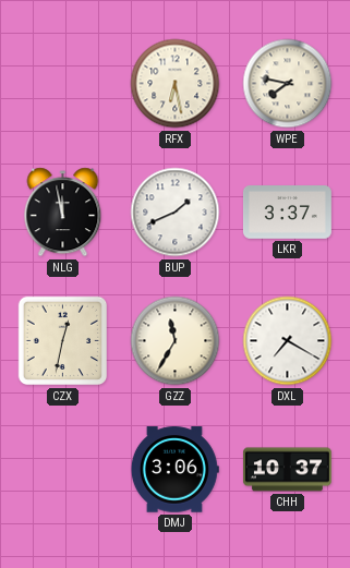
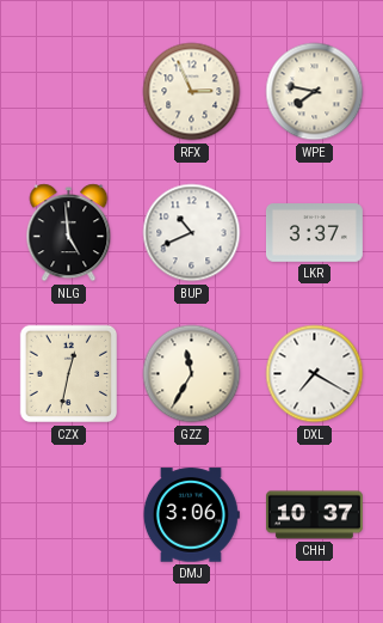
RFX: 6:28 -> 2:56 (192, 92)
NLG: 11:58 -> 4:59 (69, 233)
BUP: 1:41 -> 10:41 (192, 233)
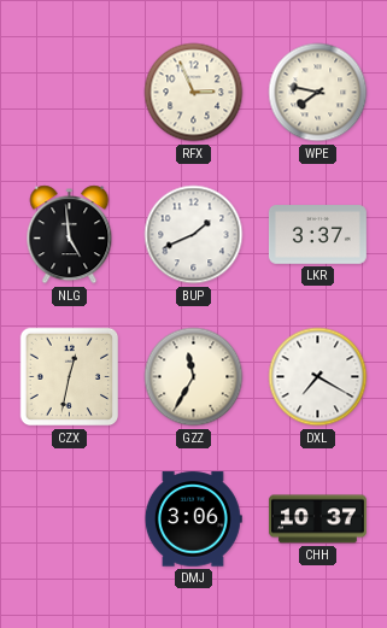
BUP: 10:41 -> 1:41 (194, 235)
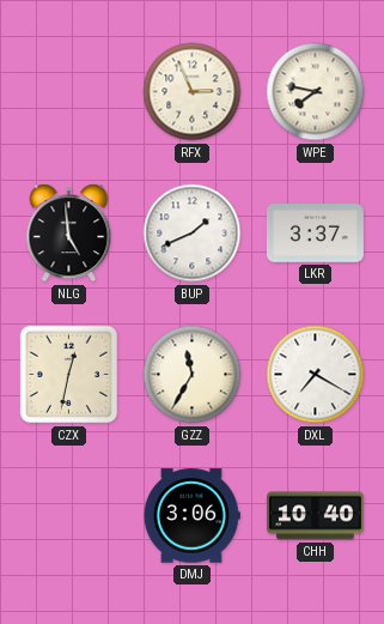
CHH: 10:37 -> 10:40 (315, 516)
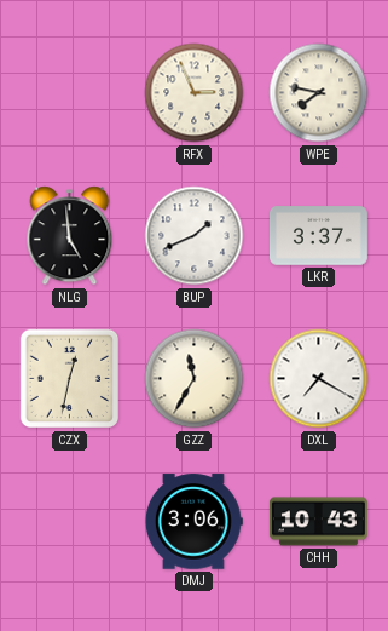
CHH: 10:40 -> 10:43 (318, 522)
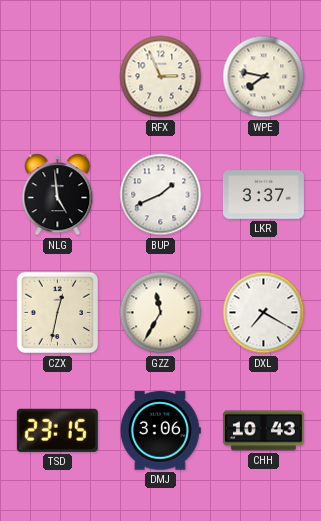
TSD: none -> 23:15 (57, 430)
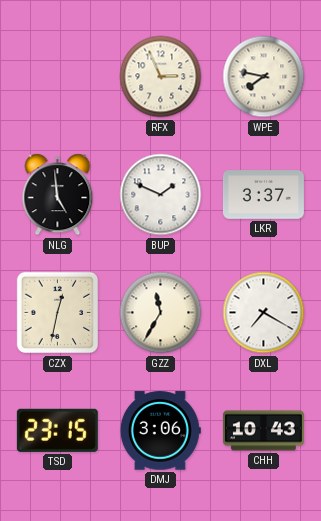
BUP: 1:41 -> 1:49 (161, 195)
